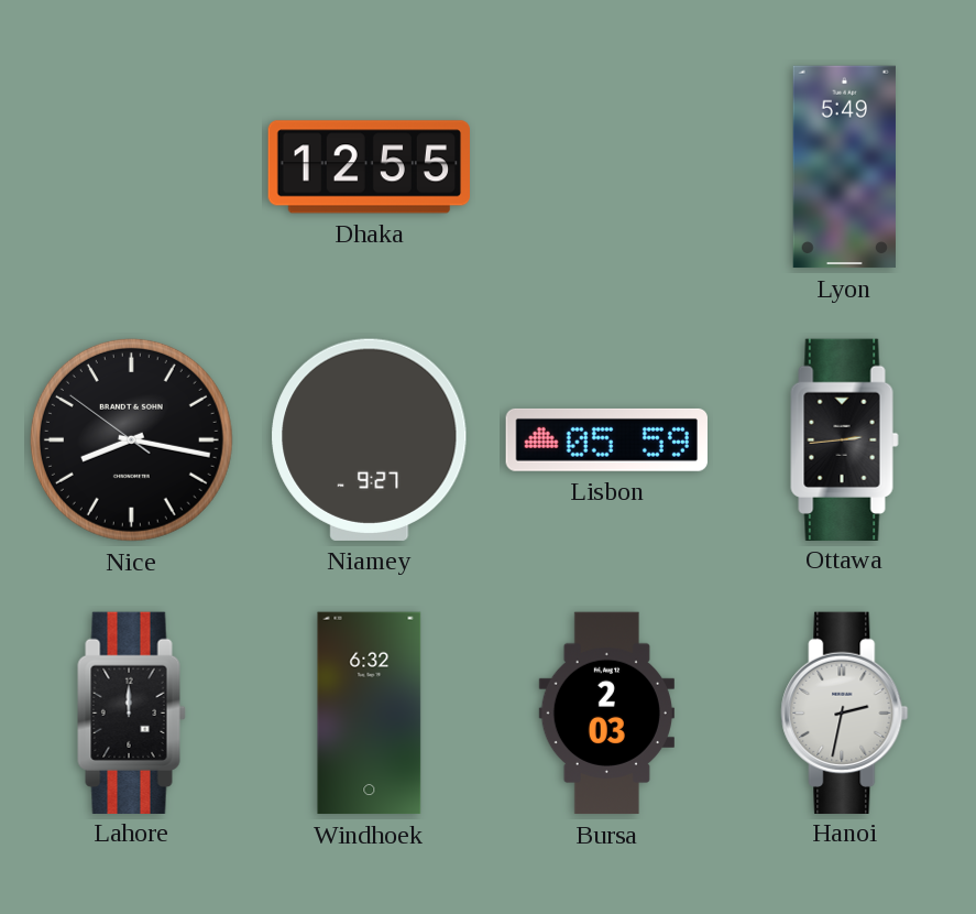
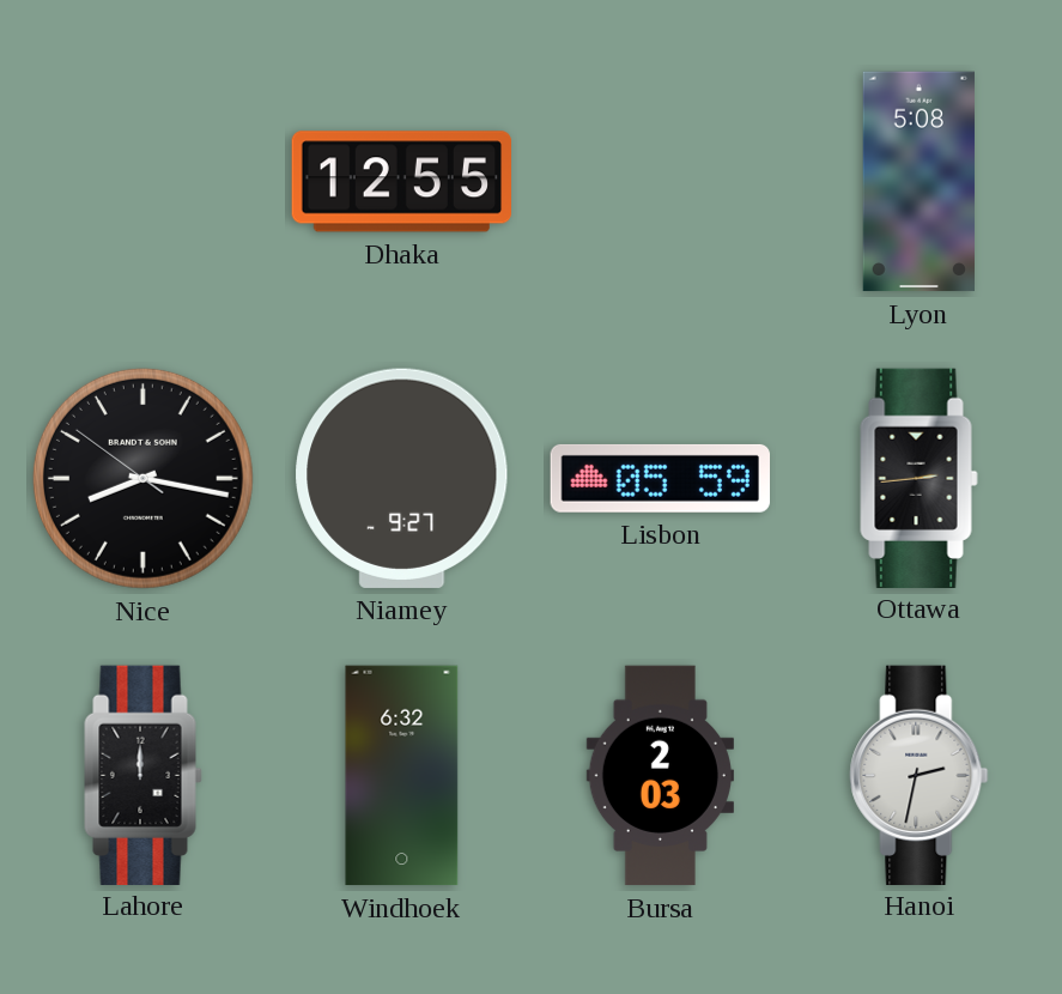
Lyon: 5:49 -> 5:08 (918, 182)
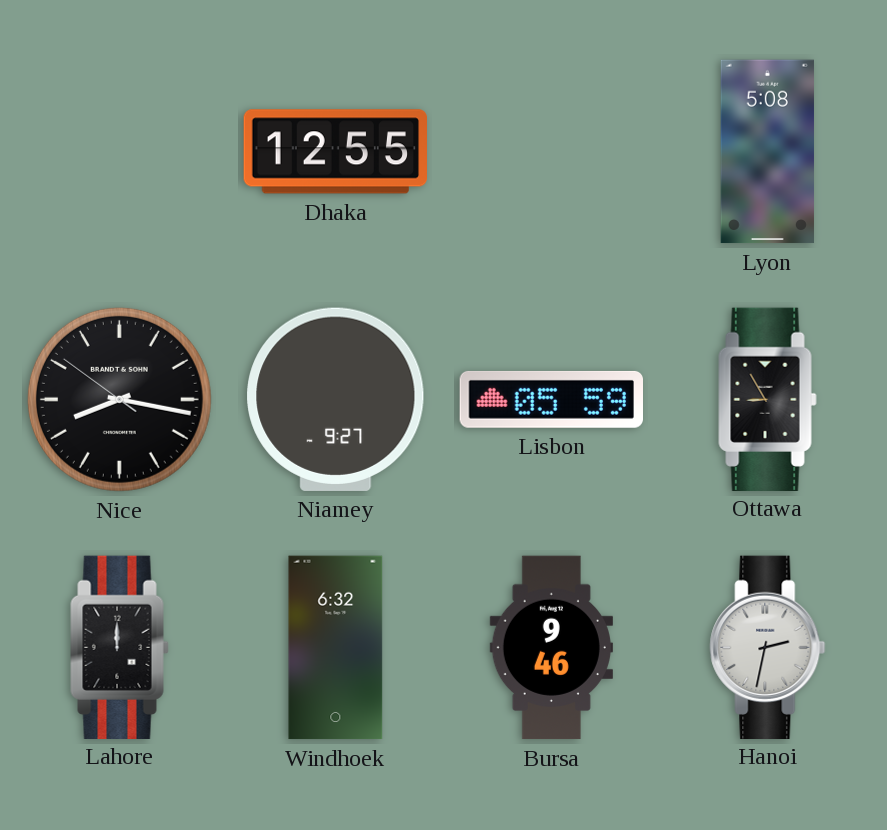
Ottawa: 2:44 -> 8:55 (768, 399)
Bursa: 2:03 -> 9:46 (551, 648)
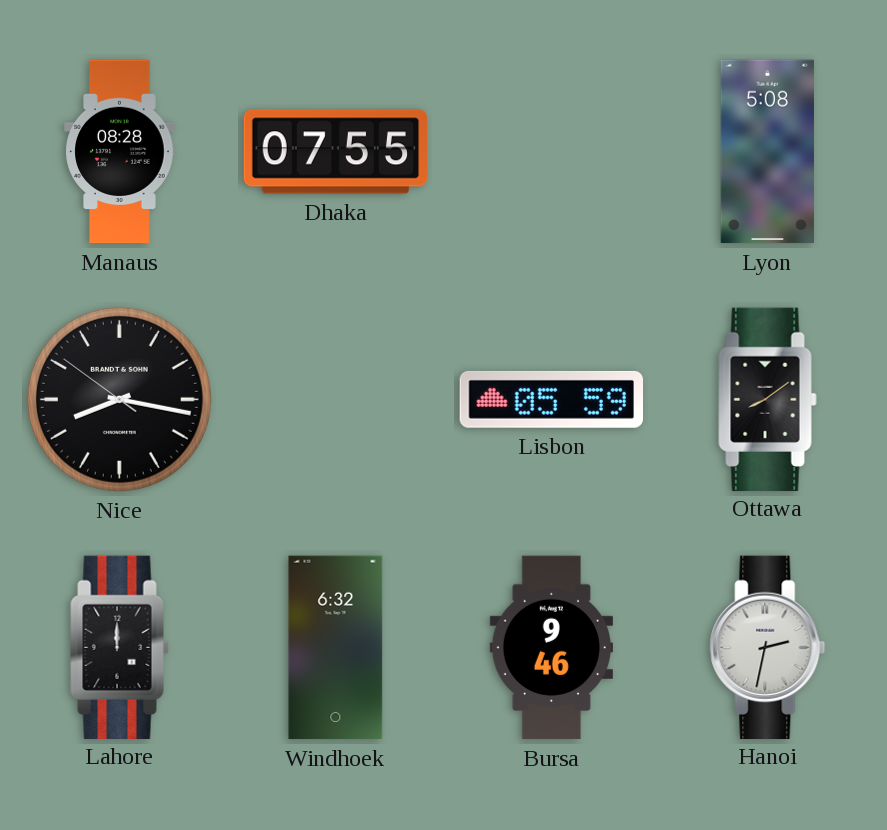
Manaus: none -> 08:28 (120, 152)
Dhaka: 12:55 -> 07:55 (335, 152)
Niamey: 9:27 -> none (336, 399)
Ottawa: 8:55 -> 8:09 (768, 399)
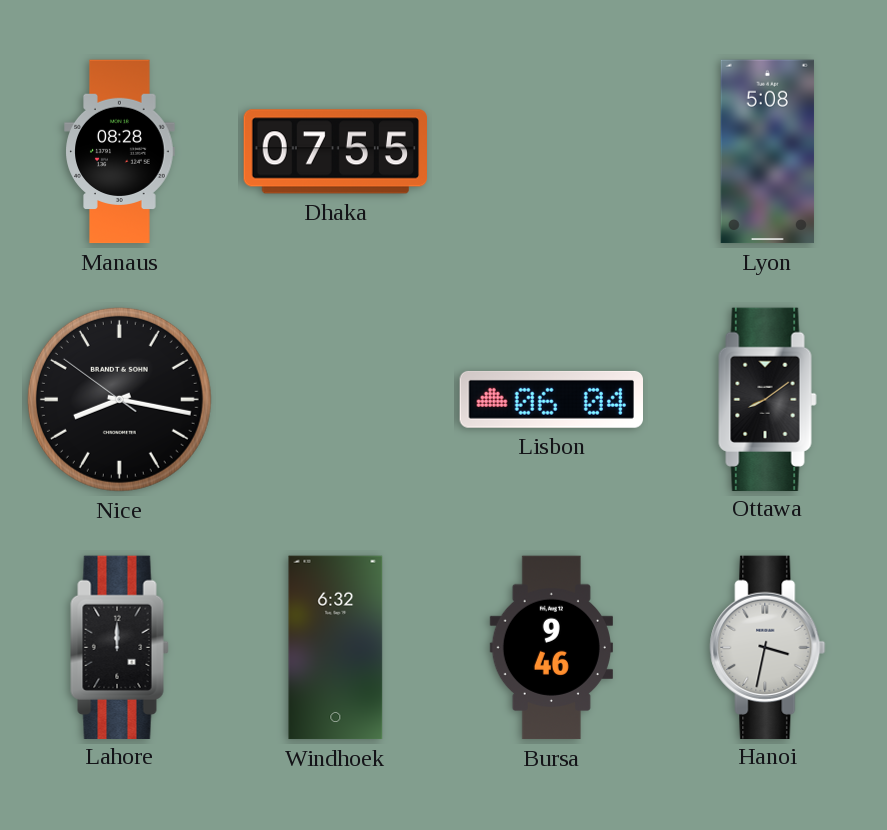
Lisbon: 05:59 -> 06:04 (551, 399)
Hanoi: 2:32 -> 3:32 (768, 647)
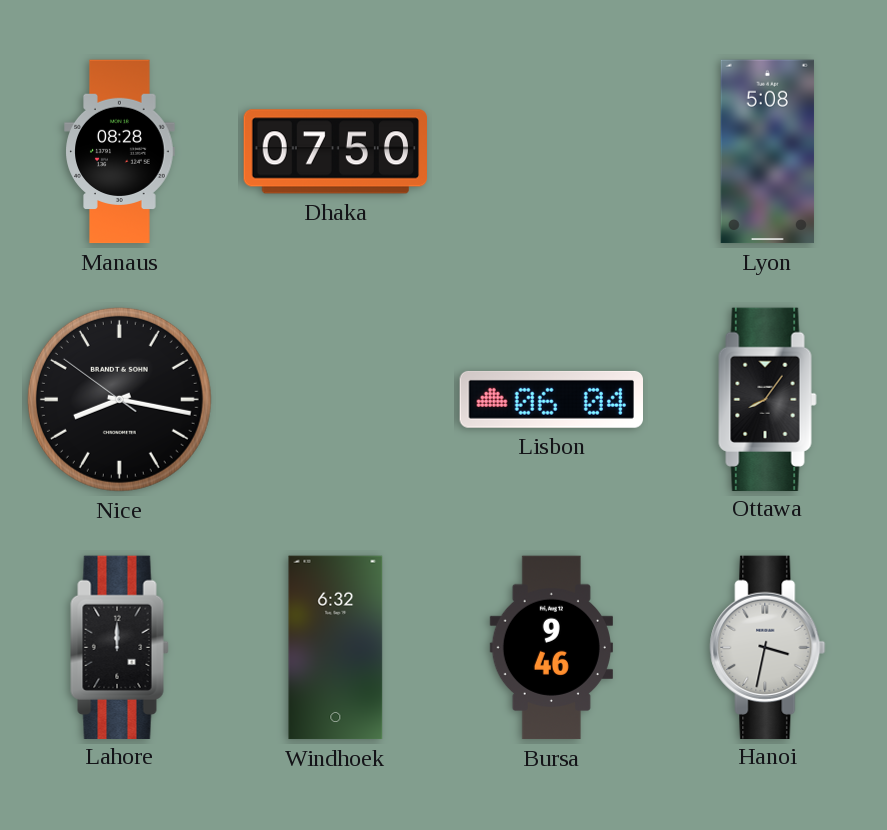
Dhaka: 07:55 -> 07:50 (335, 152)
Ottawa: 8:09 -> 8:06 (768, 399)
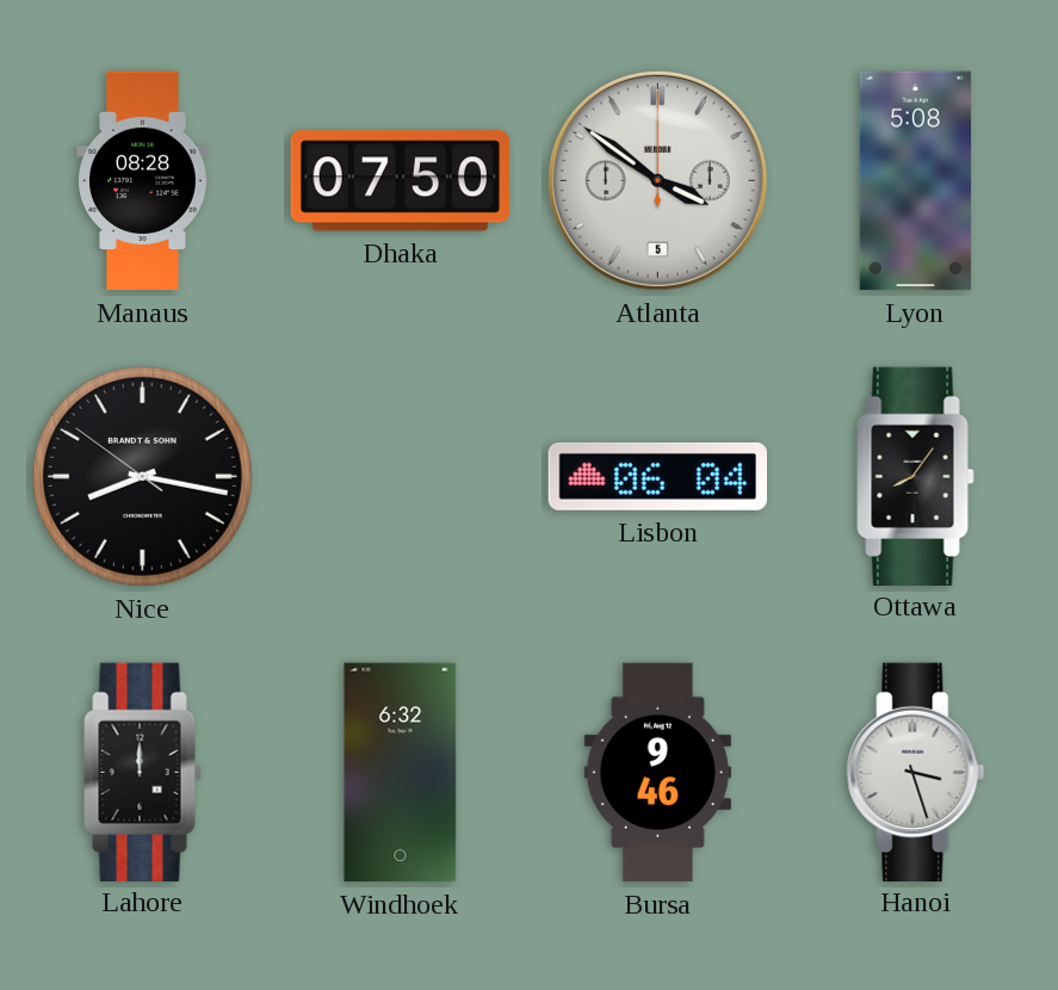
Atlanta: none -> 3:51 (657, 180)
Hanoi: 3:32 -> 3:27 (916, 772)
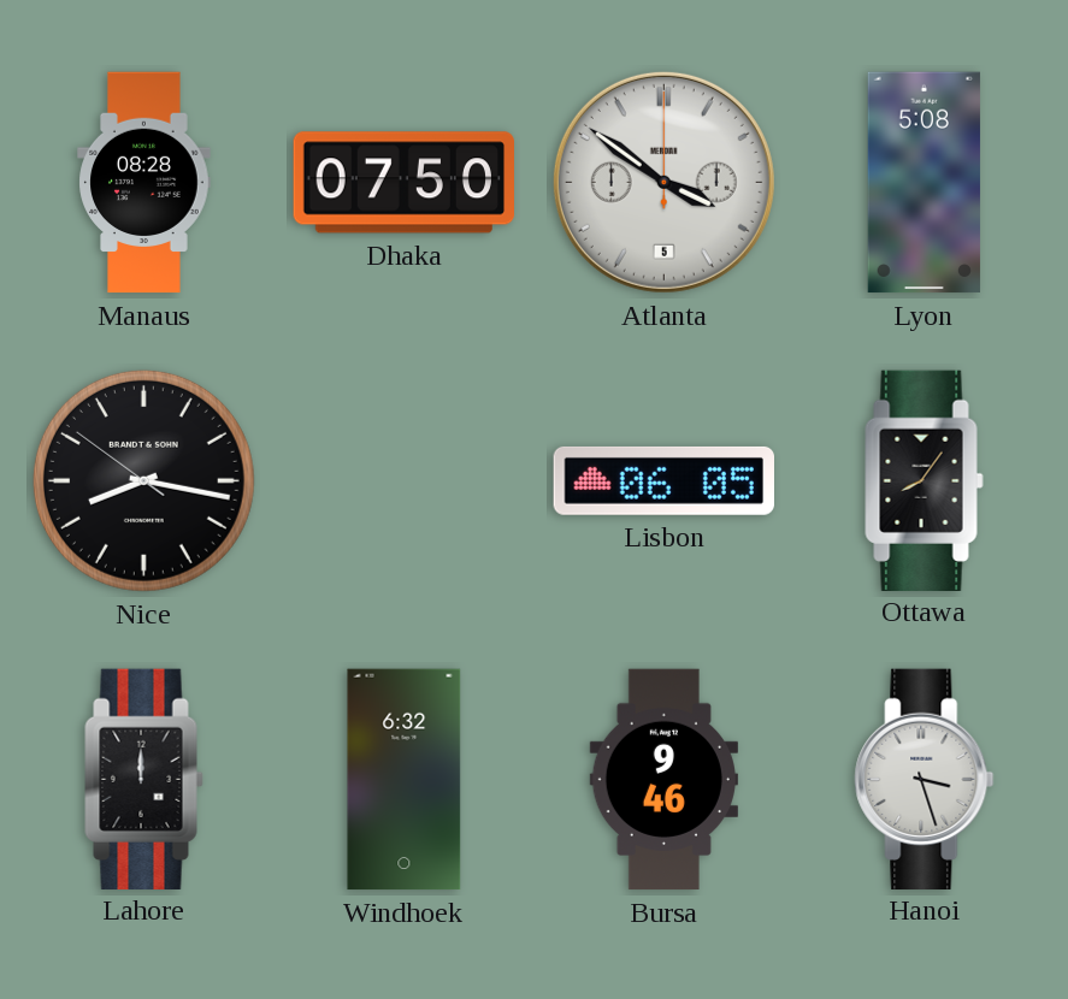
Lisbon: 06:04 -> 06:05 (663, 480)
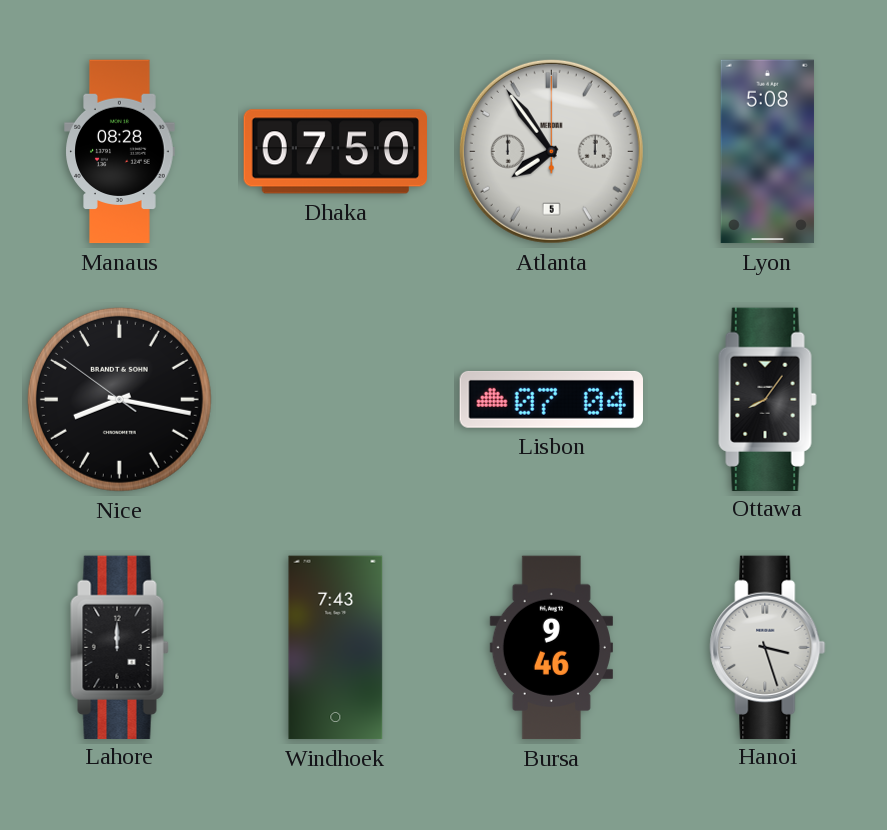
Atlanta: 3:51 -> 7:54 (551, 151)
Lisbon: 06:05 -> 07:04 (551, 399)
Windhoek: 6:32 -> 7:43 (336, 648)
